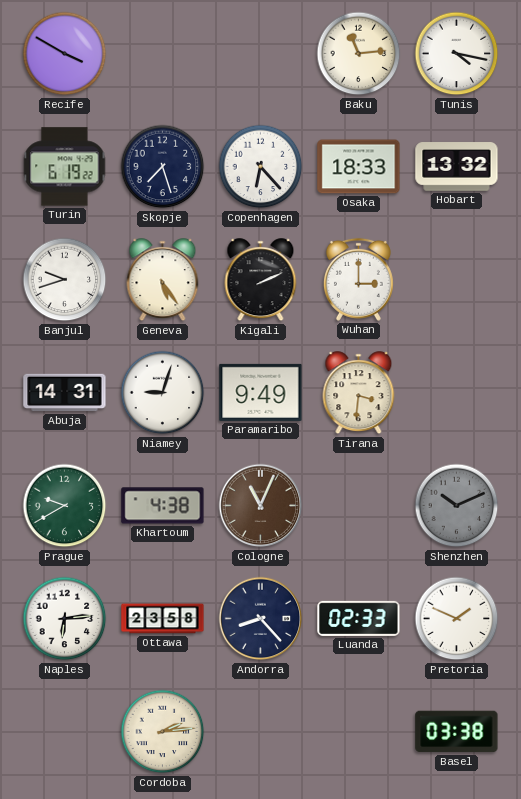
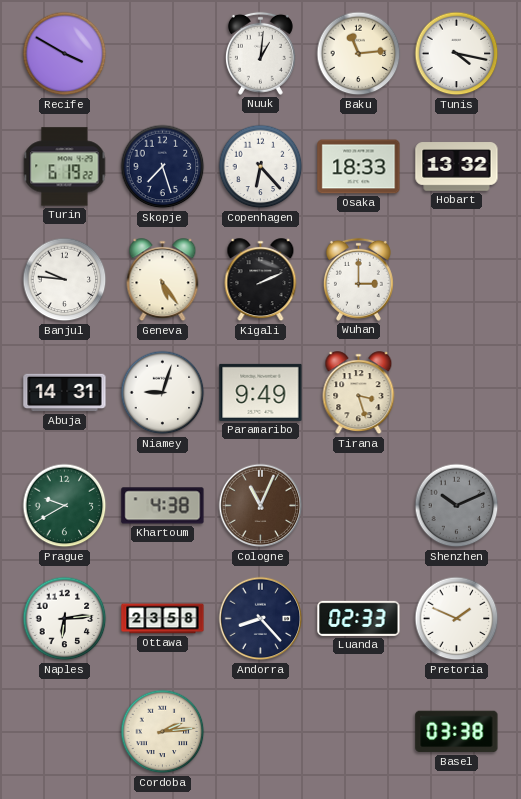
Nuuk: none -> 1:01 (260, 53)
Banjul: 9:42 -> 9:46 (65, 280)
Tirana: 3:31 -> 3:27 (359, 393)
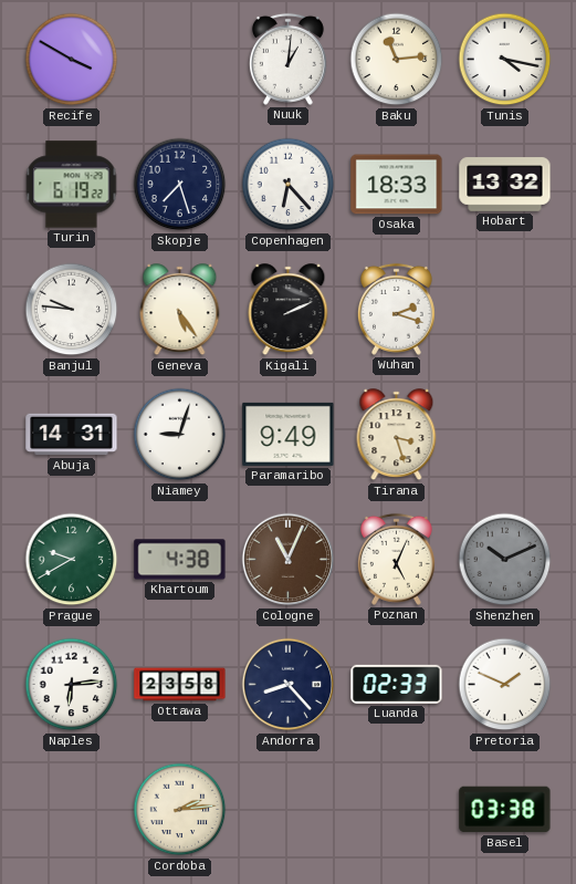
Wuhan: 3:00 -> 2:18 (396, 309)
Poznan: none -> 5:04 (396, 559)
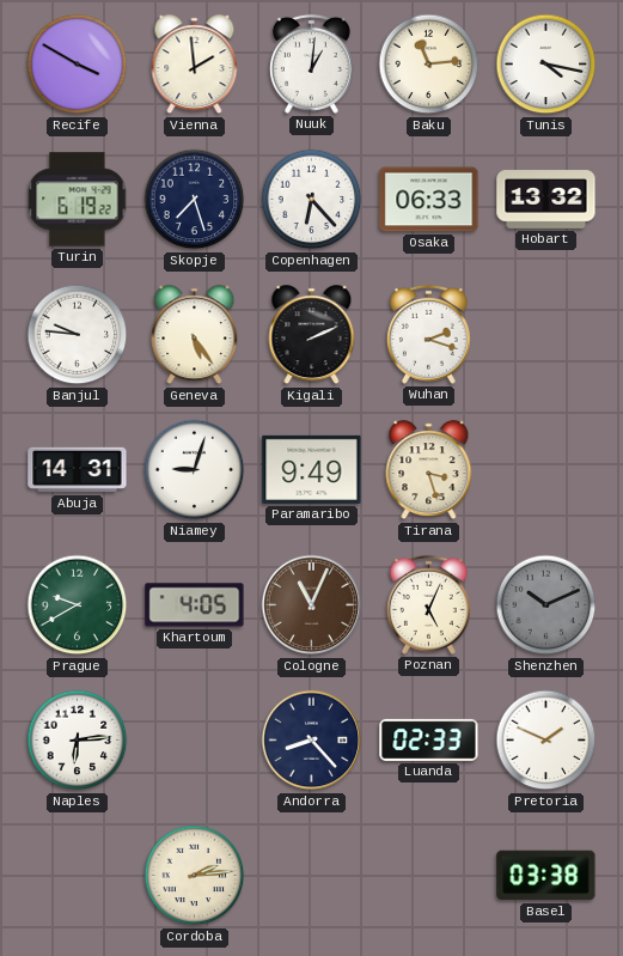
Vienna: none -> 1:59 (195, 65)
Osaka: 18:33 -> 06:33 (429, 200)
Khartoum: 4:38 -> 4:05 (195, 605)
Ottawa: 23:58 -> none (180, 685)
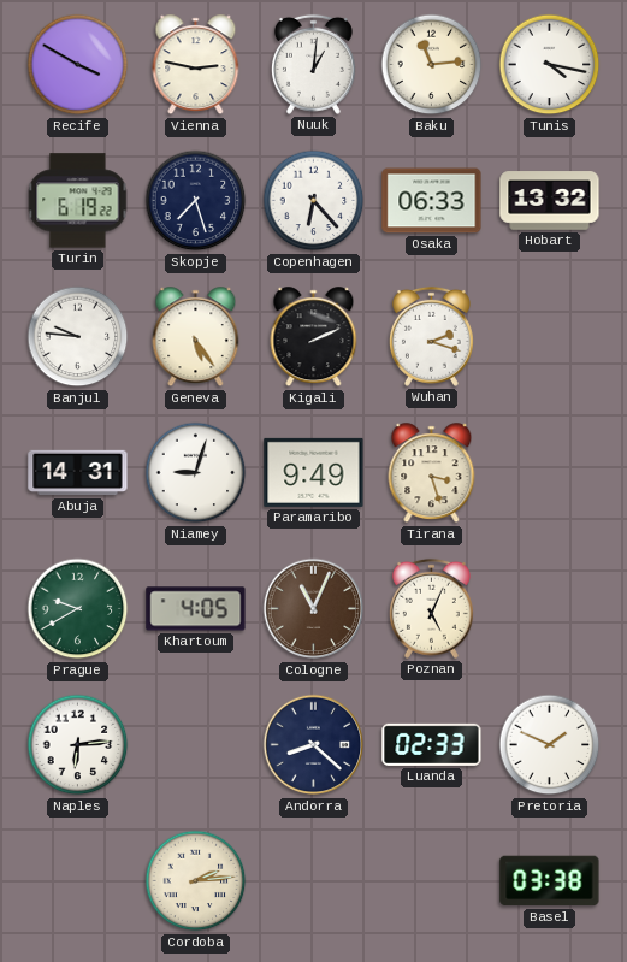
Vienna: 1:59 -> 2:47 (196, 65)
Shenzhen: 10:11 -> none (546, 605)
Andorra: 8:23 -> 8:22 (314, 745)
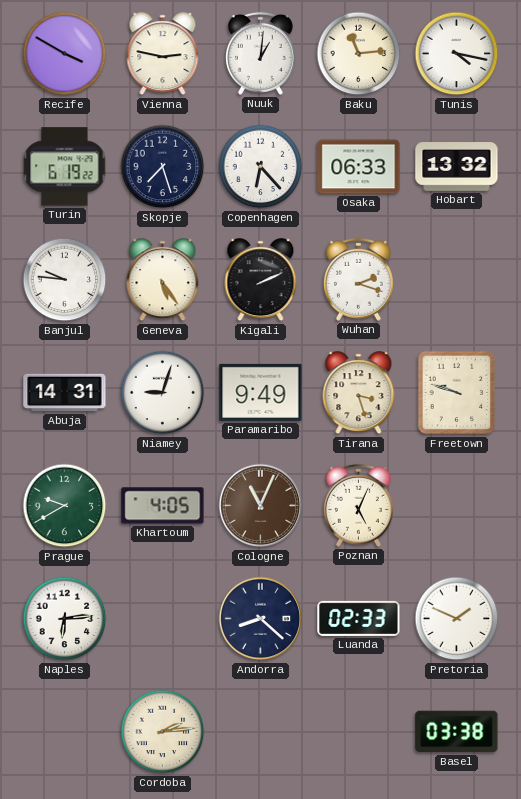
Freetown: none -> 9:48 (457, 393)
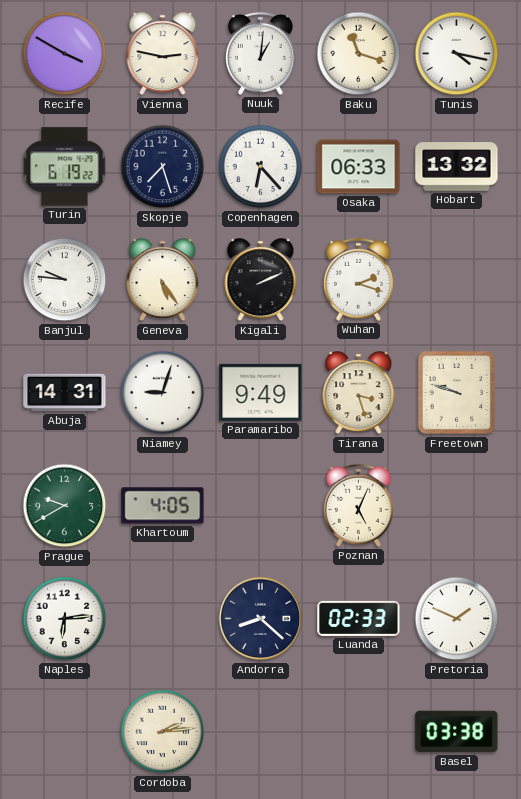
Baku: 11:14 -> 11:18 (359, 54)
Cologne: 11:04 -> none (261, 506)
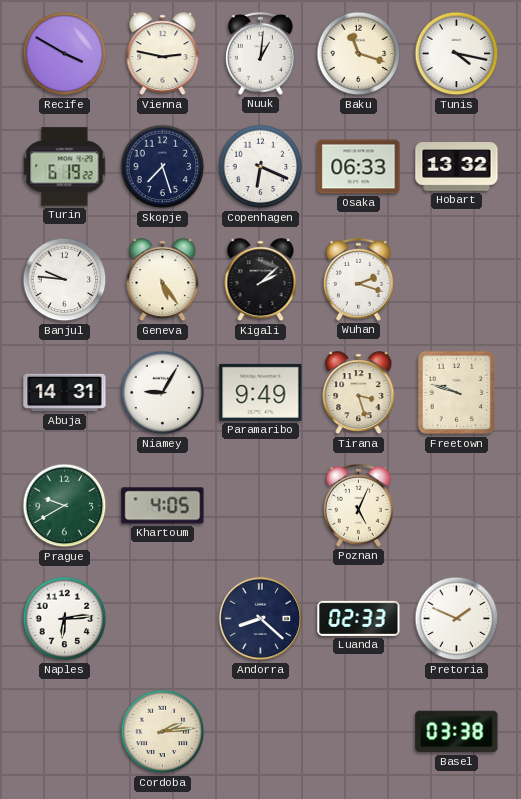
Copenhagen: 6:23 -> 6:19 (261, 167)
Kigali: 2:11 -> 2:08 (261, 280)
Niamey: 9:03 -> 9:05 (163, 393)
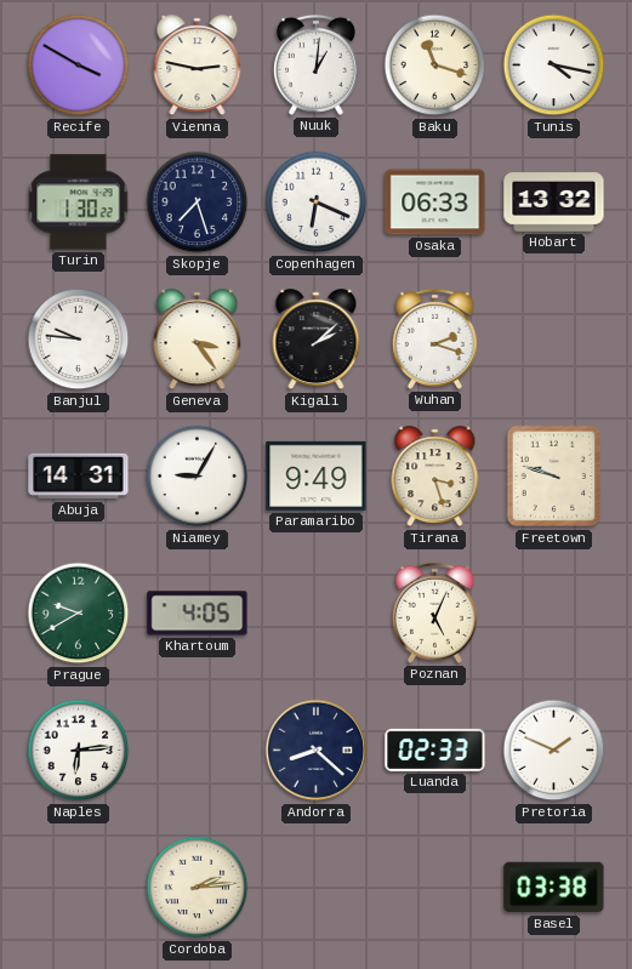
Turin: 6:19 -> 1:30 (79, 203)
Geneva: 5:24 -> 3:24 (198, 340)
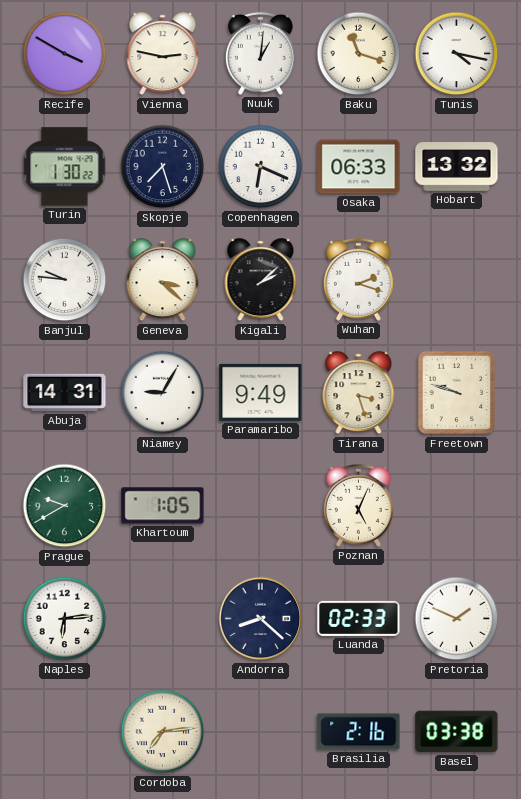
Geneva: 3:24 -> 3:22 (163, 280)
Khartoum: 4:05 -> 1:05 (163, 506)
Cordoba: 2:14 -> 7:14 (163, 732)
Brasilia: none -> 2:16 (359, 732)
